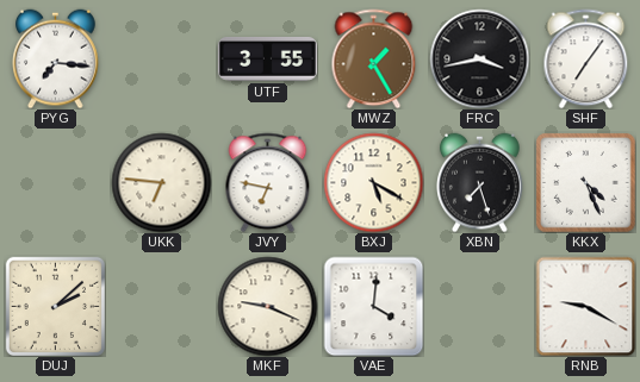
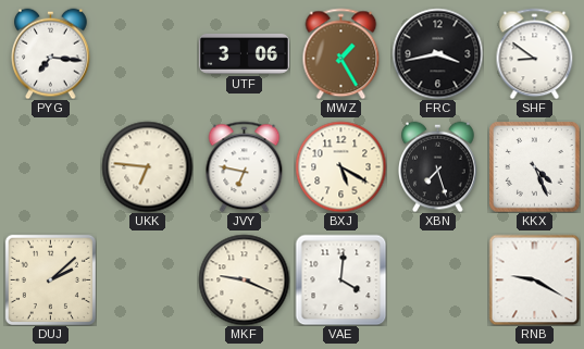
UTF: 3:55 -> 3:06 (244, 54)
SHF: 7:06 -> 8:51 (535, 53)
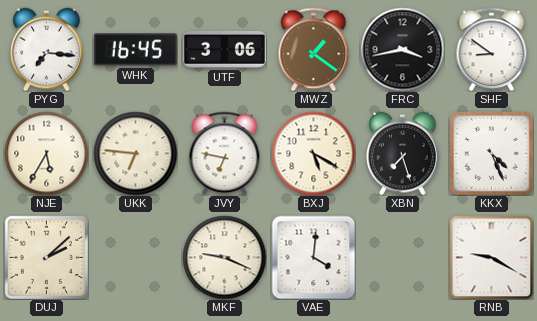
WHK: none -> 16:45 (135, 50)
MWZ: 1:25 -> 1:21 (314, 49)
NJE: none -> 5:35 (46, 153)
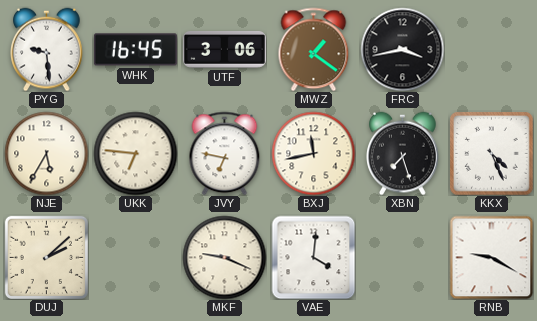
PYG: 7:16 -> 9:29 (47, 49)
SHF: 8:51 -> none (492, 49)
BXJ: 5:20 -> 11:43 (313, 153)
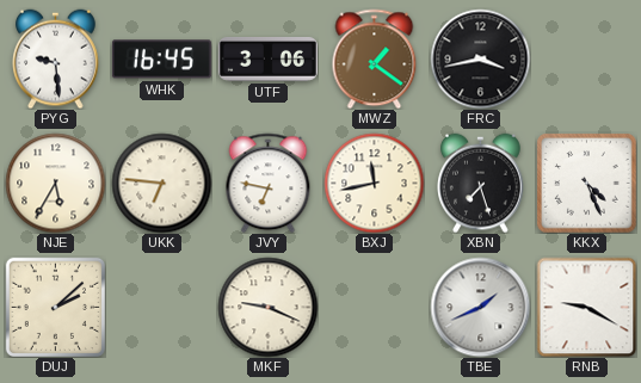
VAE: 4:01 -> none (313, 257)
TBE: none -> 1:41 (480, 307)
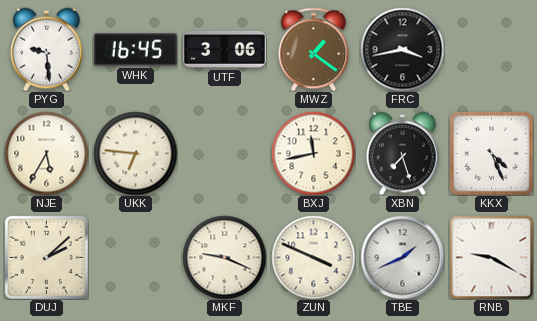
JVY: 6:47 -> none (269, 183)
ZUN: none -> 3:49 (313, 257)
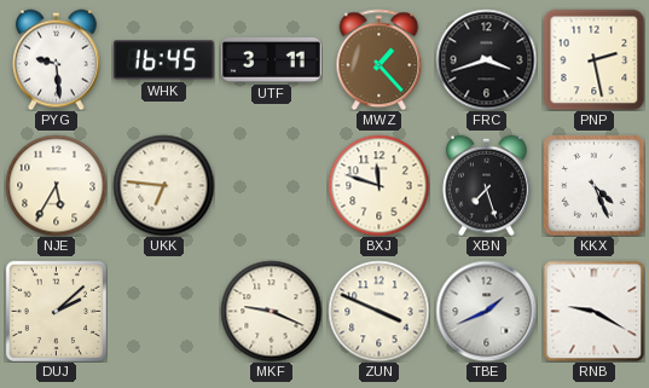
UTF: 3:06 -> 3:11 (271, 60)
MWZ: 1:21 -> 1:23 (379, 59)
FRC: 3:43 -> 3:42 (486, 59)
PNP: none -> 2:28 (593, 59)
BXJ: 11:43 -> 11:48 (378, 185)
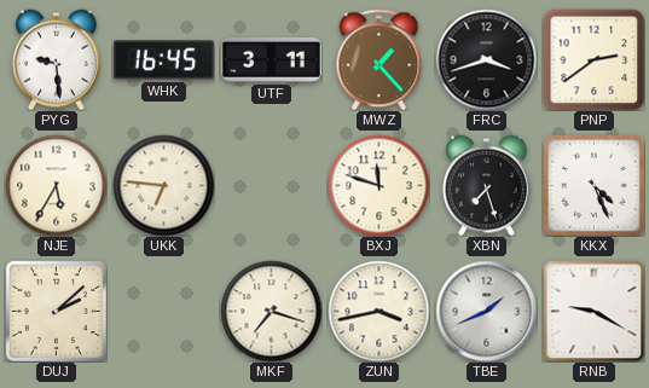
PNP: 2:28 -> 2:39 (593, 59)
MKF: 9:19 -> 7:18 (271, 311)
ZUN: 3:49 -> 3:43 (378, 311)
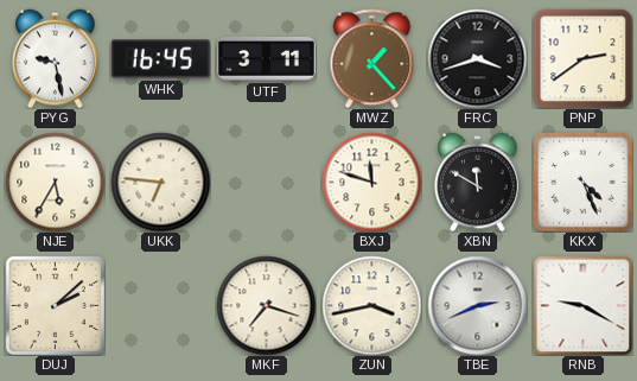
PYG: 9:29 -> 9:28 (56, 58)
XBN: 7:27 -> 11:50 (478, 182)
TBE: 1:41 -> 2:41 (477, 305)
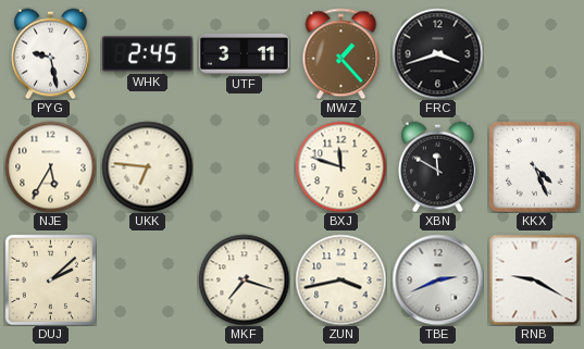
WHK: 16:45 -> 2:45 (147, 54)
PNP: 2:39 -> none (582, 58)
